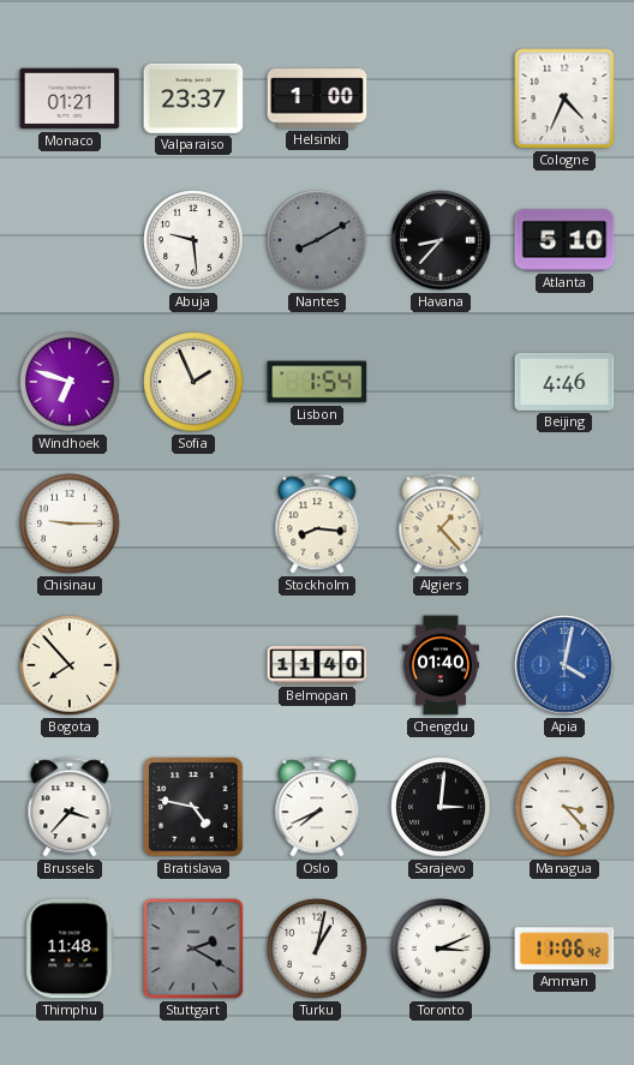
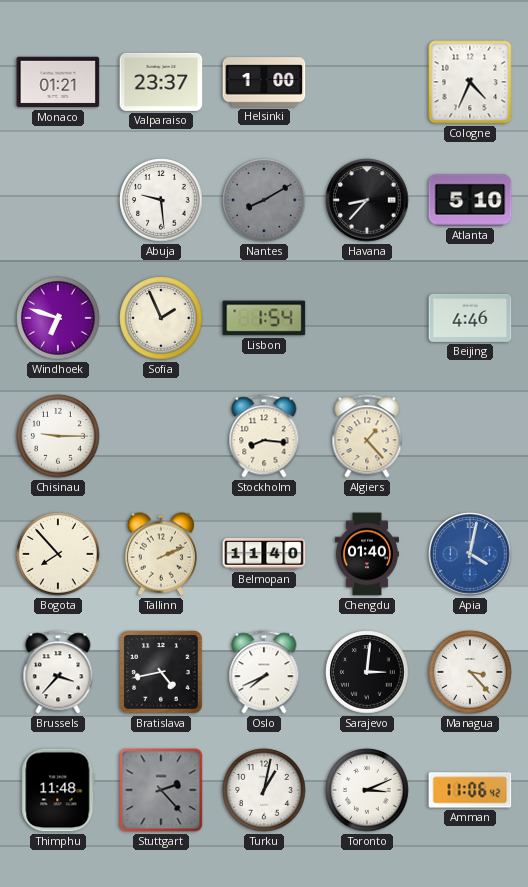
Tallinn: none -> 2:11 (161, 554)
Bratislava: 4:47 -> 4:43 (161, 672)
Stuttgart: 2:20 -> 2:23 (161, 790)
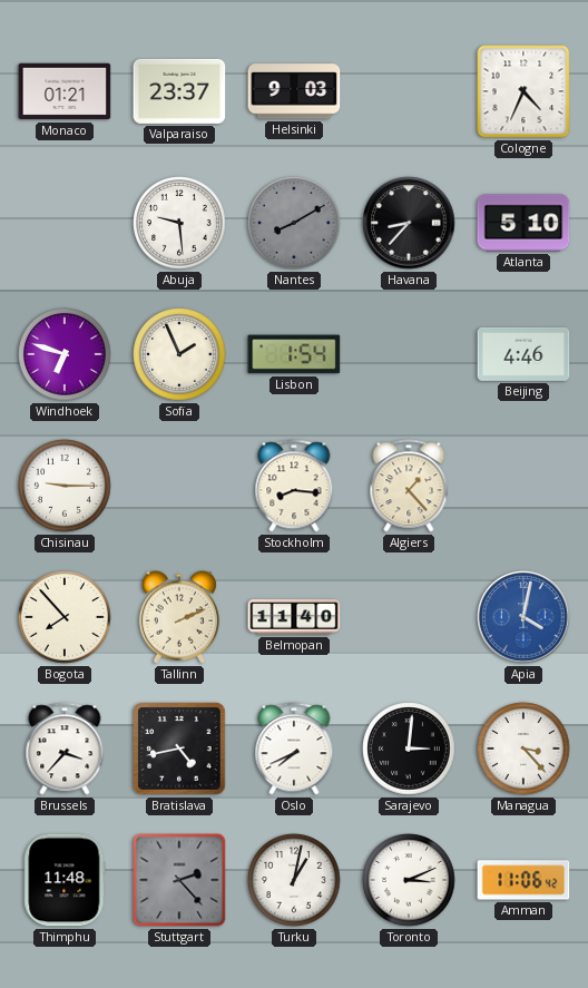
Helsinki: 1:00 -> 9:03 (294, 91)
Chengdu: 01:40 -> none (367, 554)
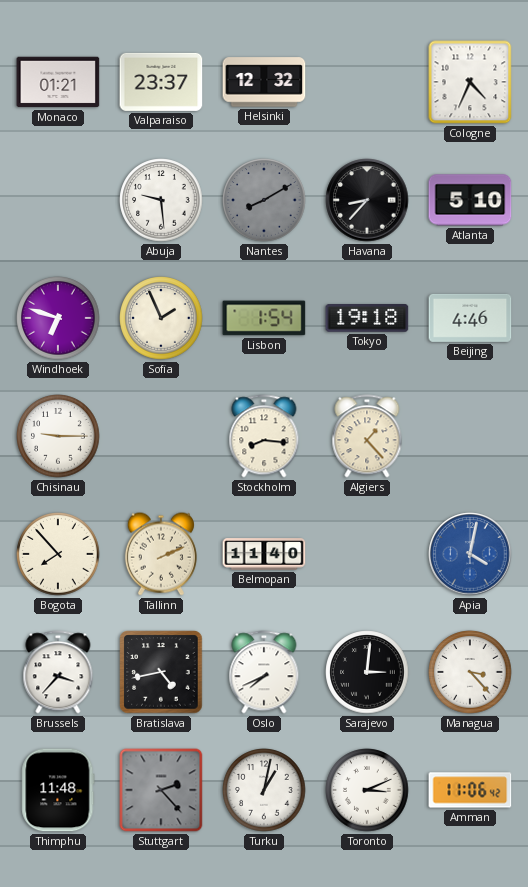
Helsinki: 9:03 -> 12:32 (264, 82)
Tokyo: none -> 19:18 (367, 319)
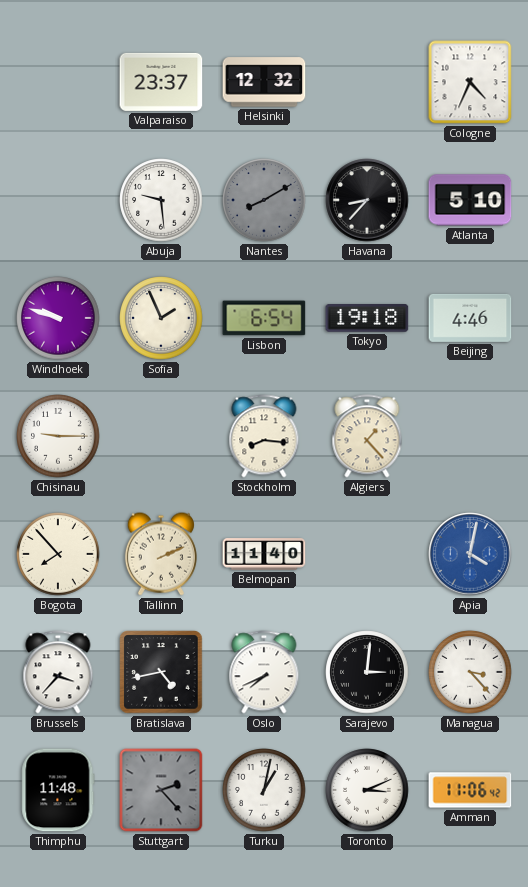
Monaco: 01:21 -> none (58, 82)
Windhoek: 6:48 -> 9:48 (58, 318)
Lisbon: 1:54 -> 6:54 (264, 318)
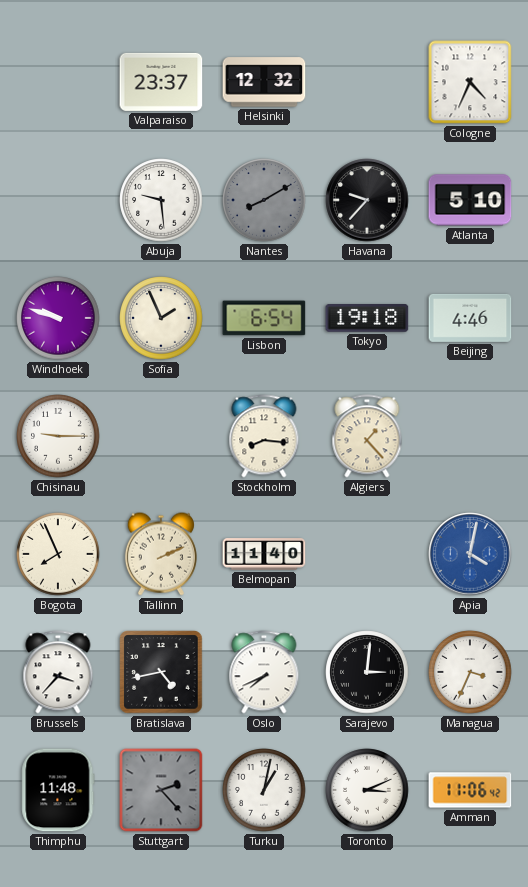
Havana: 8:37 -> 9:37 (367, 200)
Bogota: 7:53 -> 7:56 (58, 554)
Managua: 3:23 -> 3:34 (470, 672)
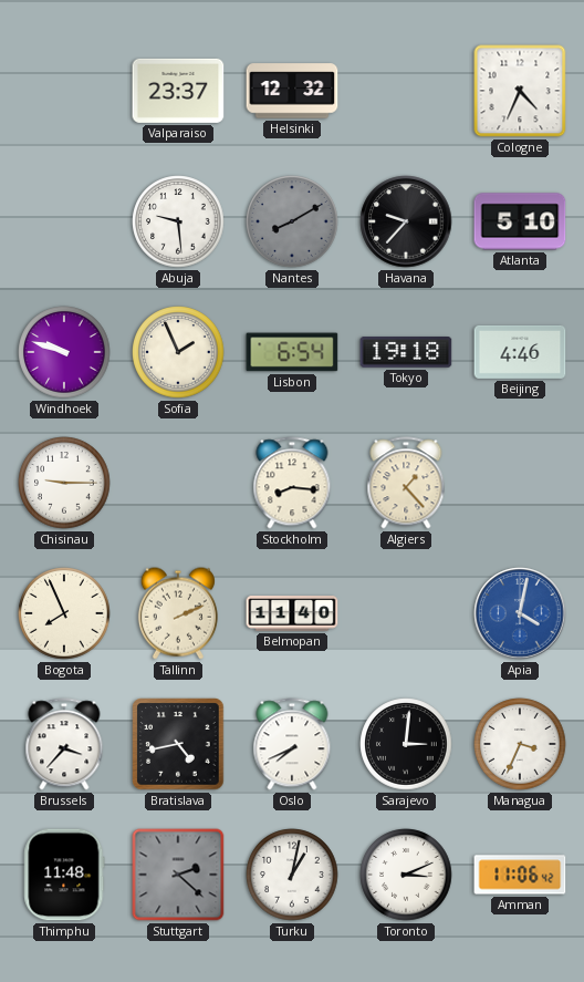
Stuttgart: 2:23 -> 2:22 (178, 875)
